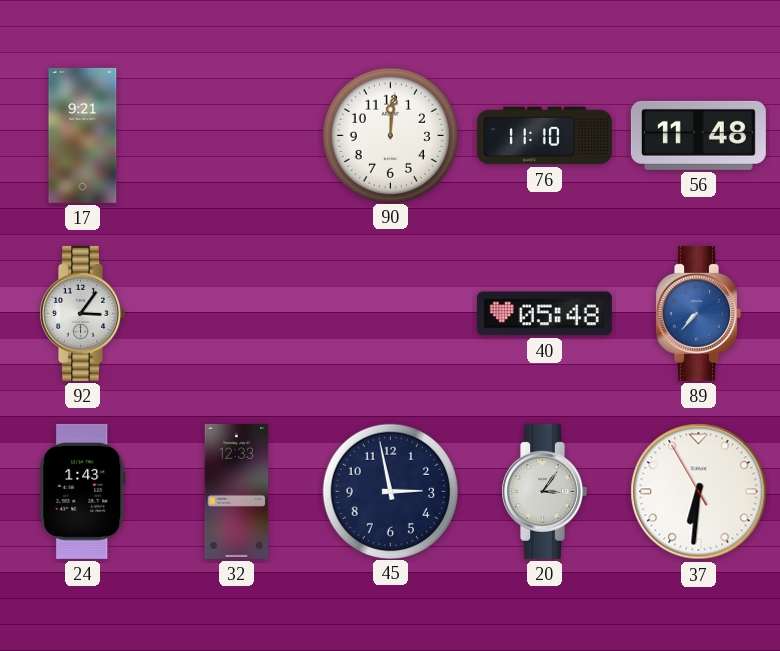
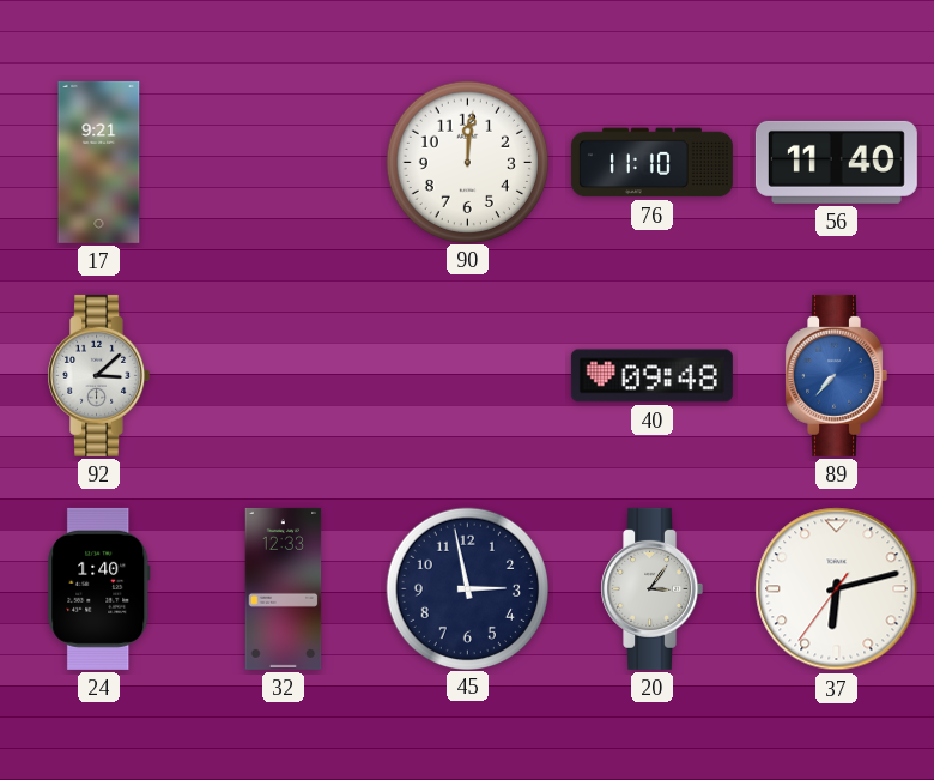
56: 11:48 -> 11:40 (836, 162)
92: 3:06 -> 3:08 (98, 375)
40: 05:48 -> 09:48 (651, 376)
24: 1:43 -> 1:40 (99, 588)
37: 6:30 -> 6:12 (837, 589)
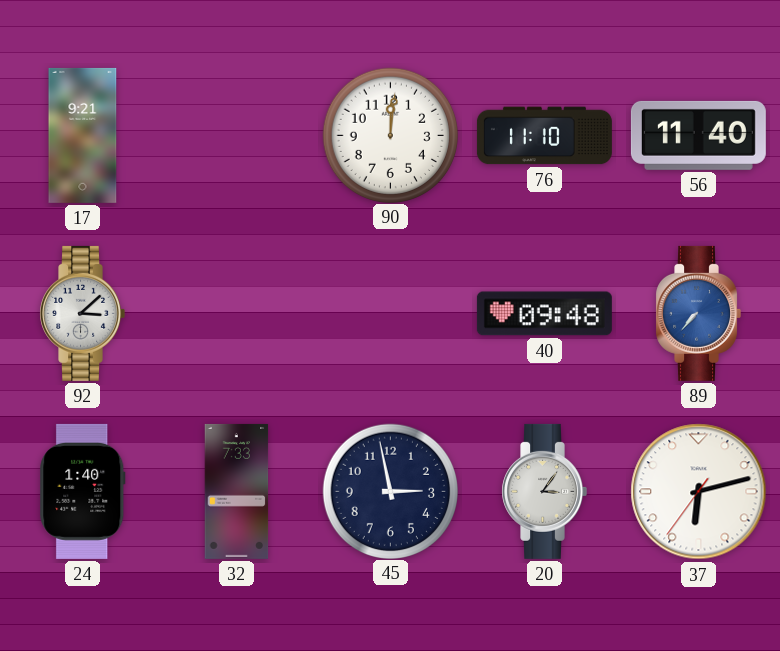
32: 12:33 -> 7:33 (237, 491)
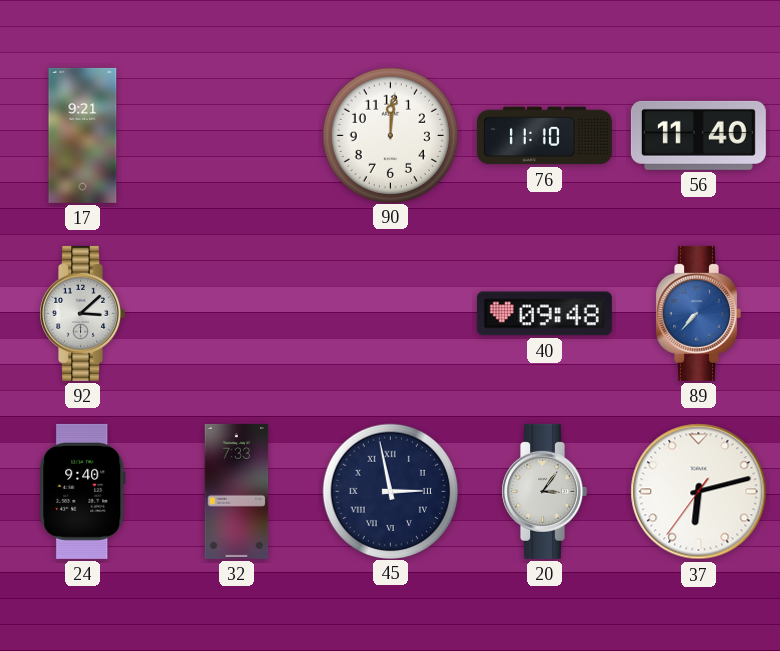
24: 1:40 -> 9:40 (83, 491)
45 numerals: Arabic -> Roman (390, 491)
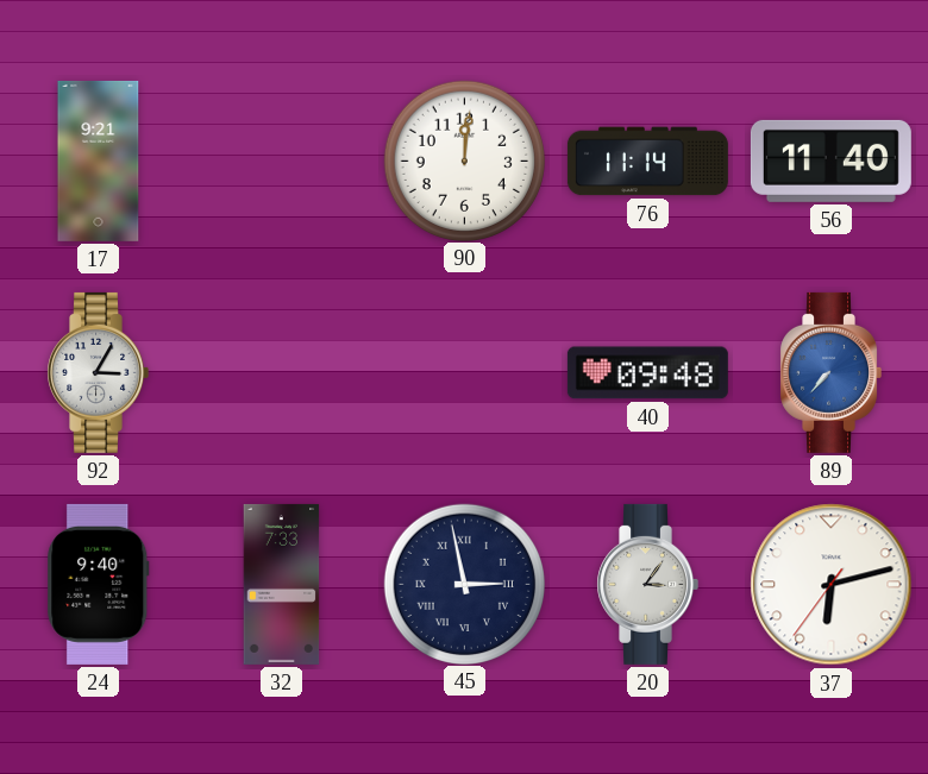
76: 11:10 -> 11:14 (647, 162)
92: 3:08 -> 3:05 (98, 372)
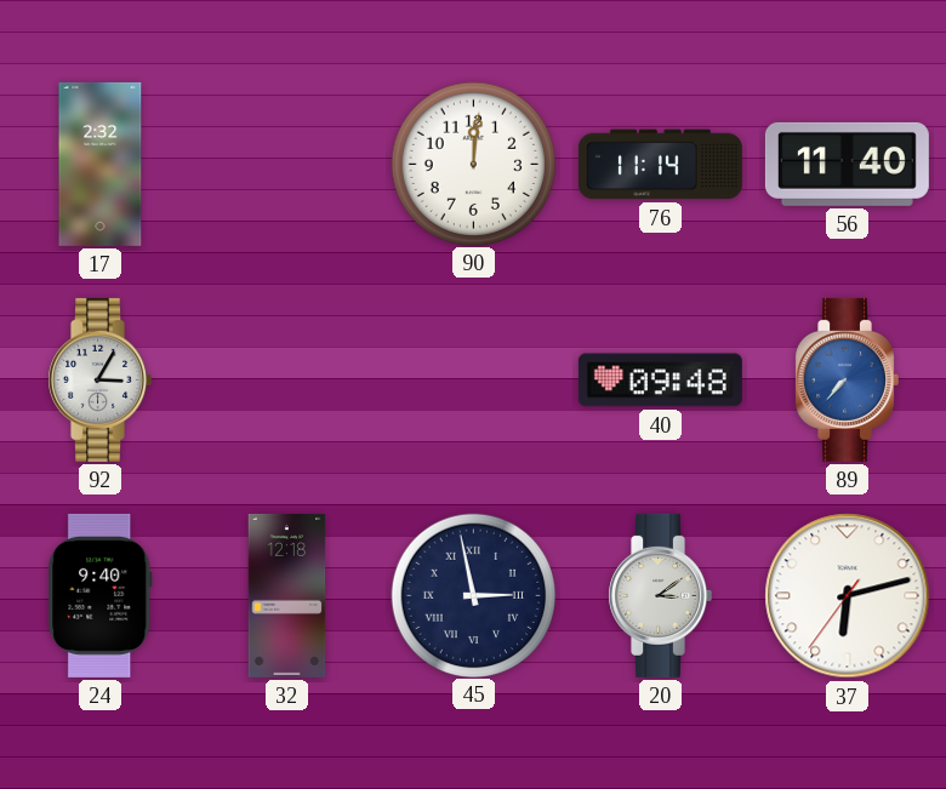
17: 9:21 -> 2:32 (101, 164)
32: 7:33 -> 12:18 (287, 595)
20: 3:06 -> 3:09 (660, 595)
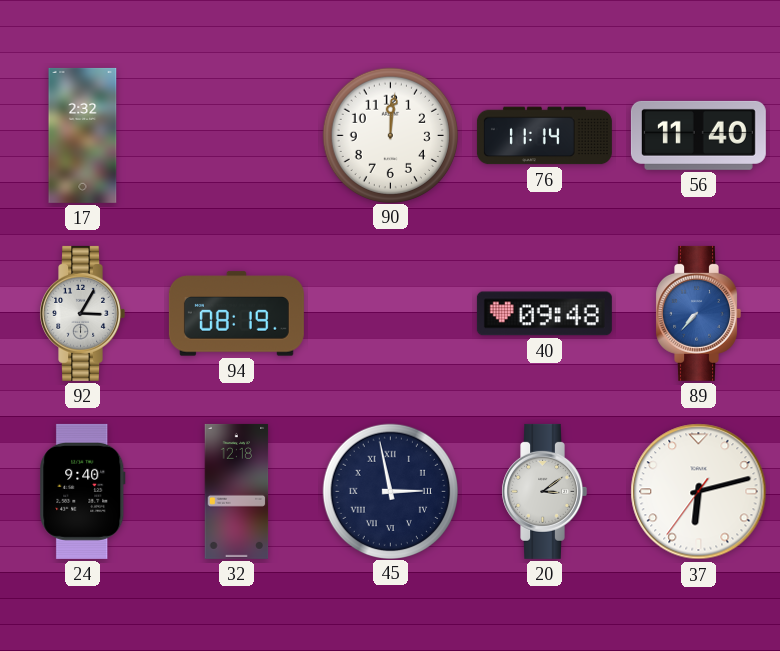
94: none -> 08:19 (236, 314)
